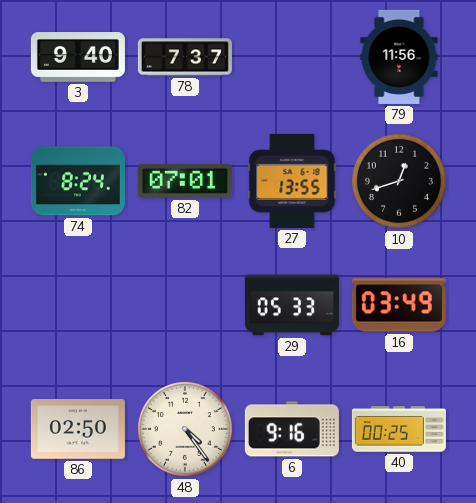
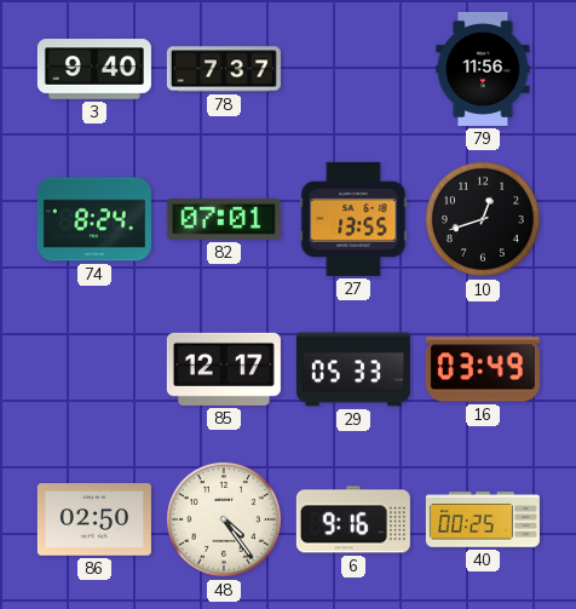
85: none -> 12:17 (224, 369)
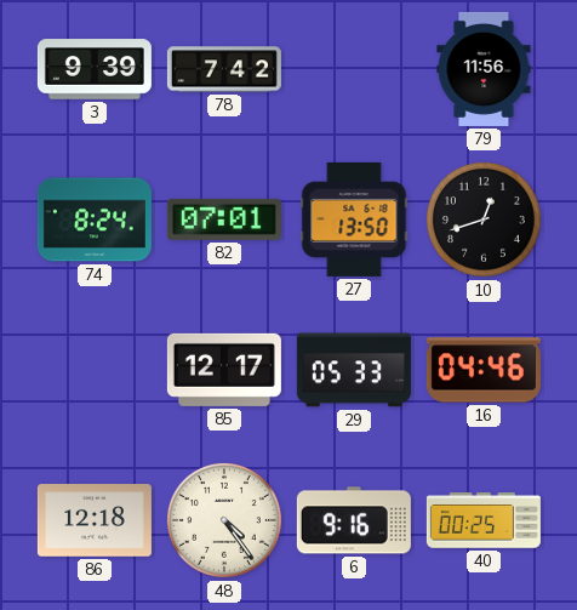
3: 9:40 -> 9:39 (95, 69)
78: 7:37 -> 7:42 (224, 69)
27: 13:55 -> 13:50 (354, 220)
16: 03:49 -> 04:46 (484, 370)
86: 02:50 -> 12:18 (95, 520)
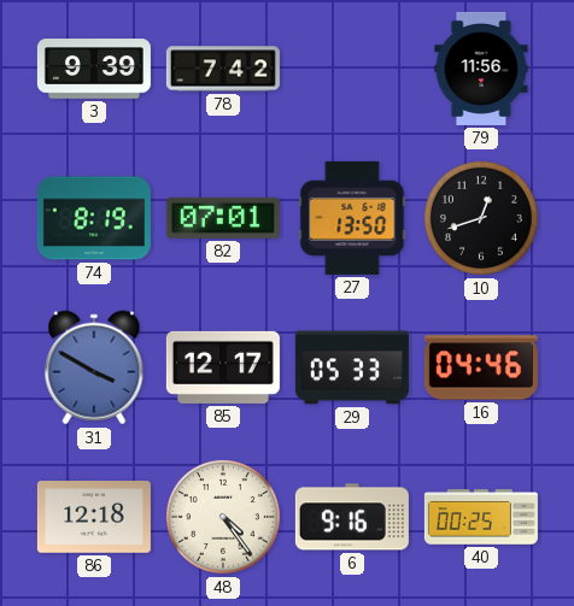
74: 8:24 -> 8:19 (94, 218)
31: none -> 3:50 (94, 367)
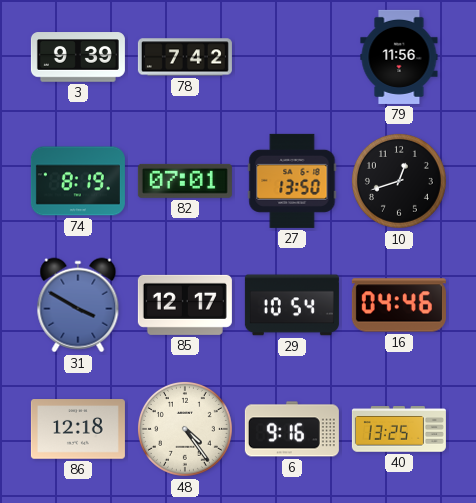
29: 05:33 -> 10:54 (292, 305)
40: 00:25 -> 13:25 (399, 429)
